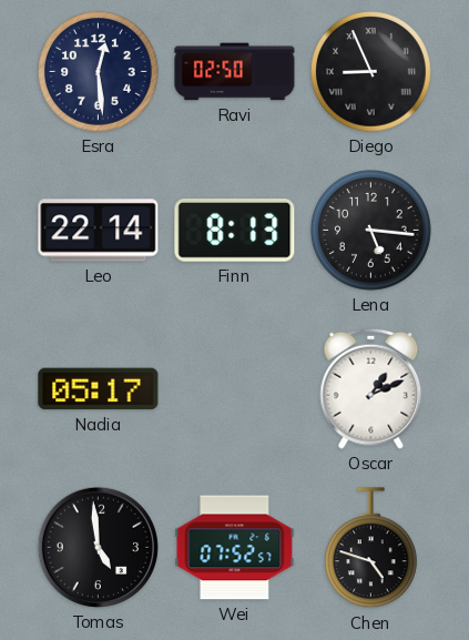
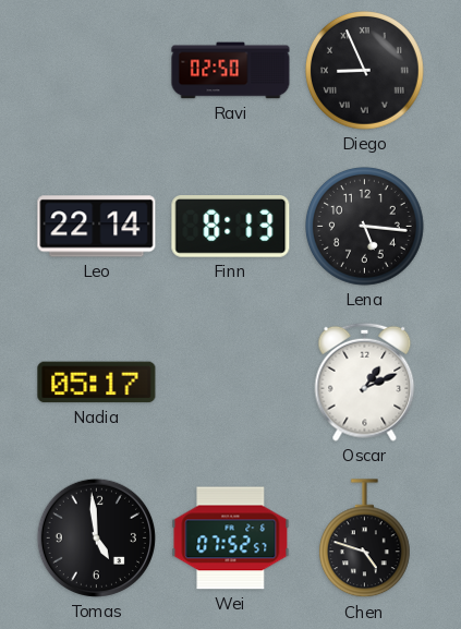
Esra: 12:29 -> none (99, 72)
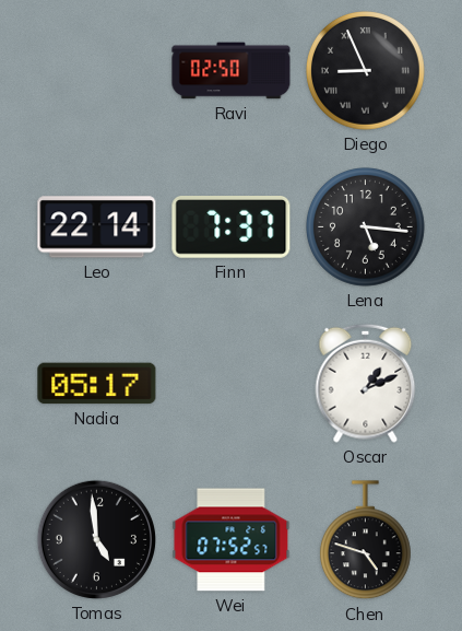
Finn: 8:13 -> 7:37 (232, 227)
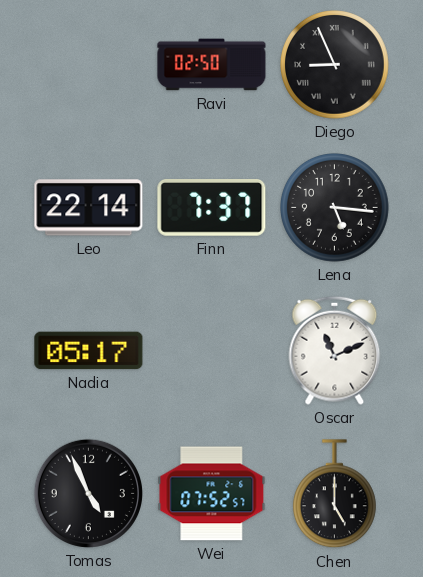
Oscar: 1:11 -> 11:11 (335, 350)
Tomas: 4:59 -> 4:56 (88, 493)
Chen: 4:48 -> 5:00 (334, 494)
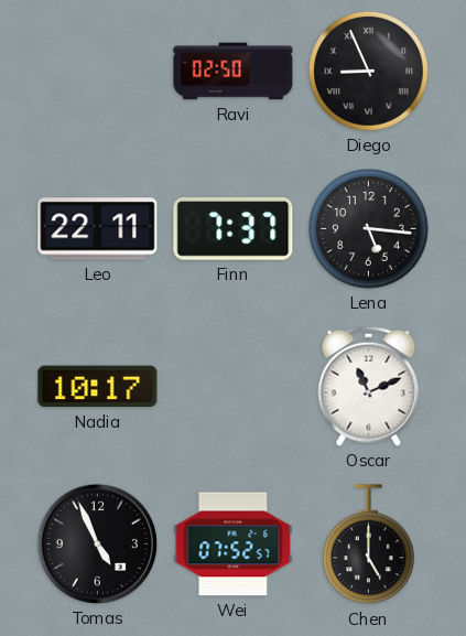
Leo: 22:14 -> 22:11 (98, 229)
Nadia: 05:17 -> 10:17 (98, 387)
